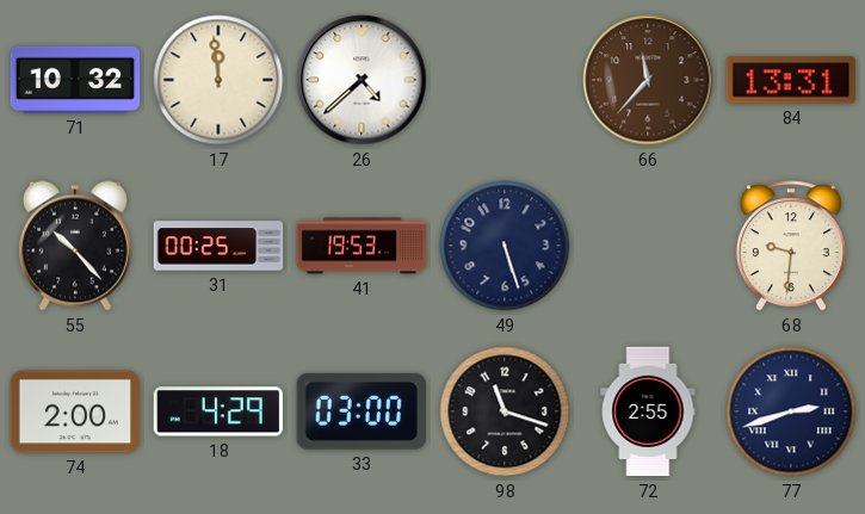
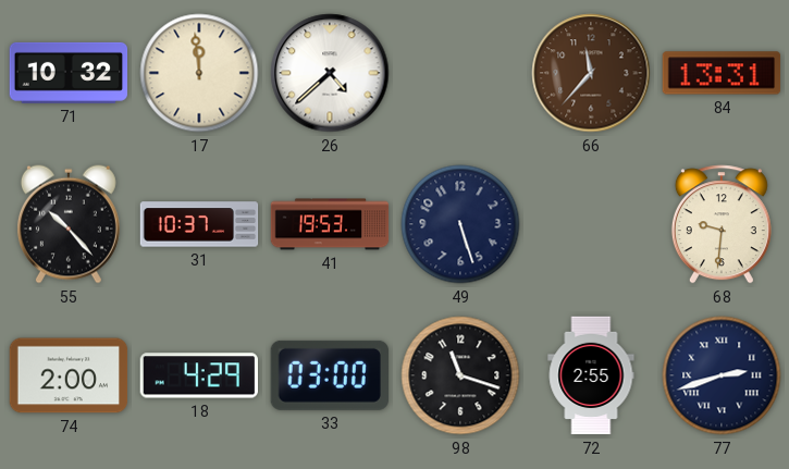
31: 00:25 -> 10:37 (199, 224)
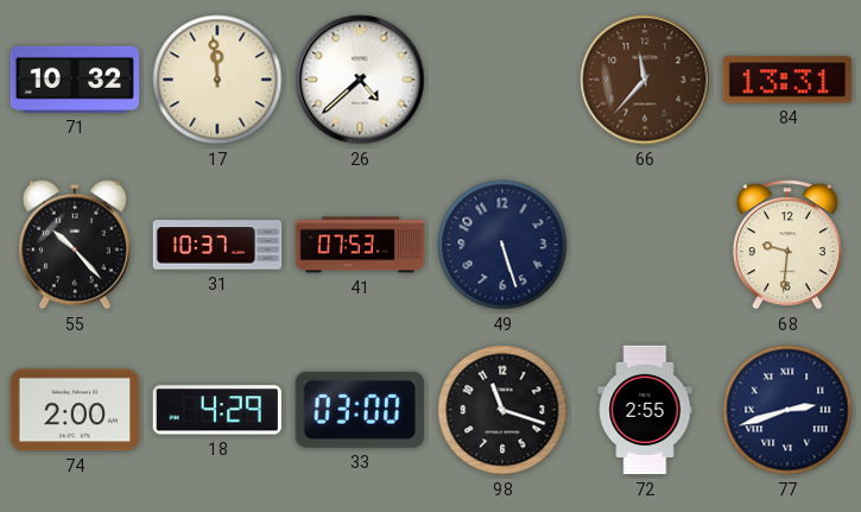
41: 19:53 -> 07:53 (360, 245)
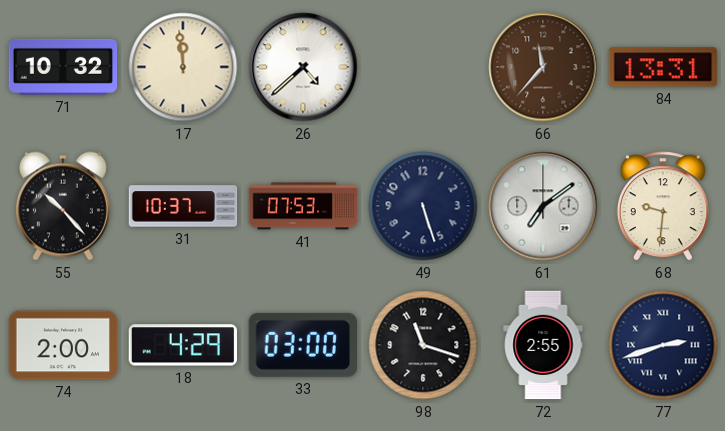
61: none -> 7:09 (543, 206)
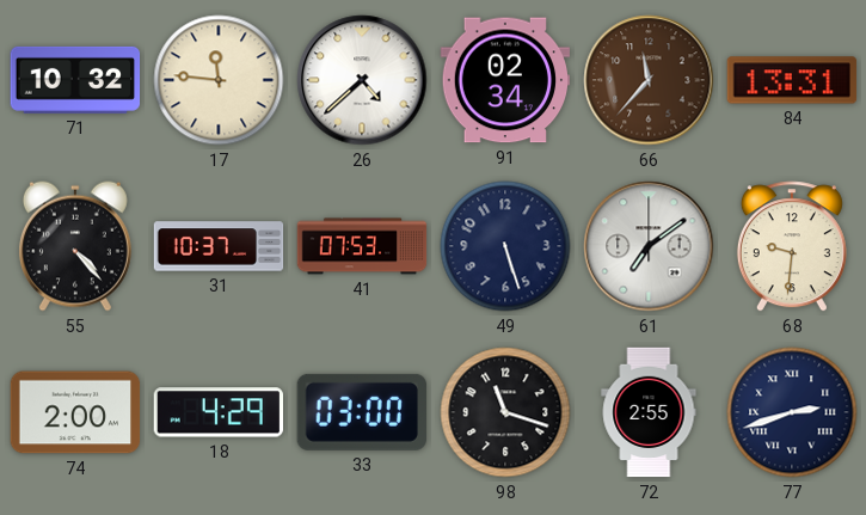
17: 11:59 -> 11:46 (219, 80)
91: none -> 02:34 (505, 80)
55: 10:23 -> 4:23 (75, 246)
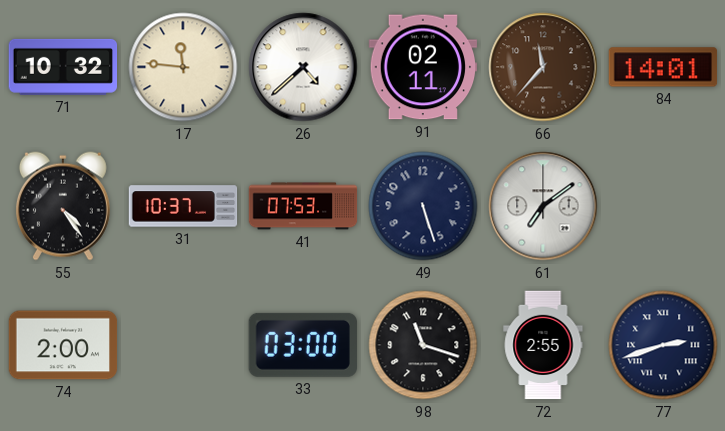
91: 02:34 -> 02:11 (423, 67)
84: 13:31 -> 14:01 (663, 67)
55: 4:23 -> 4:24 (63, 206)
68: 9:31 -> none (792, 246)
18: 4:29 -> none (217, 412)
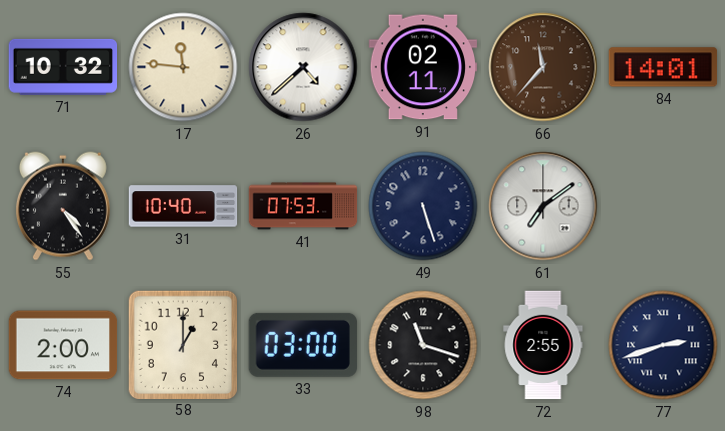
31: 10:37 -> 10:40 (183, 206)
58: none -> 1:00 (182, 344)
